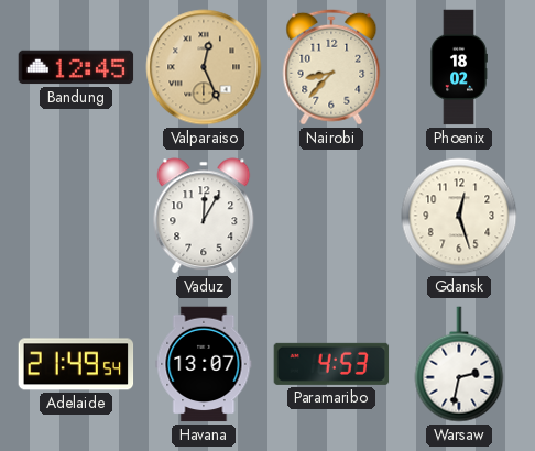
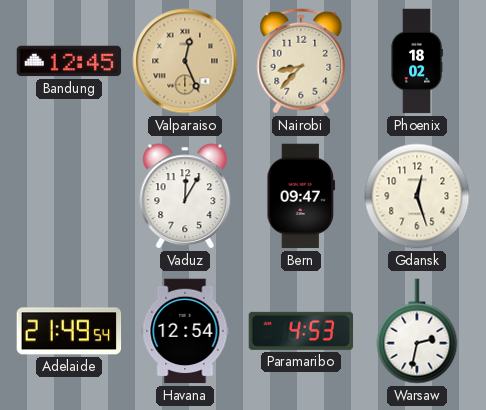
Bern: none -> 09:47 (301, 196)
Havana: 13:07 -> 12:54 (185, 331)
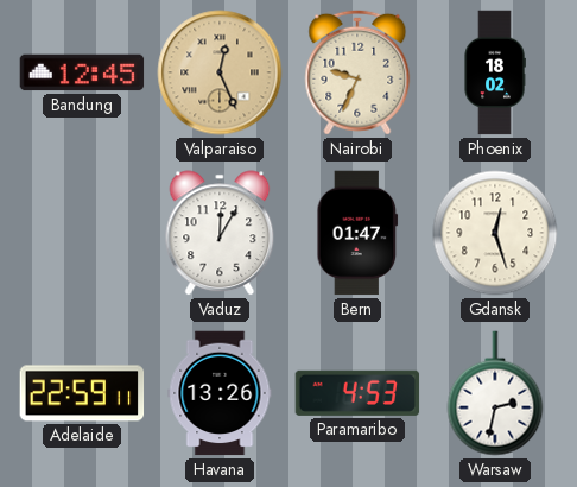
Nairobi: 8:37 -> 9:34 (357, 72)
Bern: 09:47 -> 01:47 (357, 233)
Adelaide: 21:49 -> 22:59 (82, 393)
Havana: 12:54 -> 13:26 (220, 393)
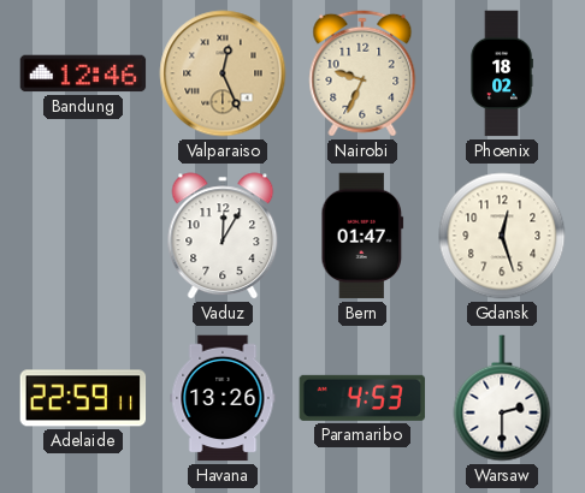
Bandung: 12:45 -> 12:46 (83, 73)
Warsaw: 2:32 -> 2:30 (502, 398)
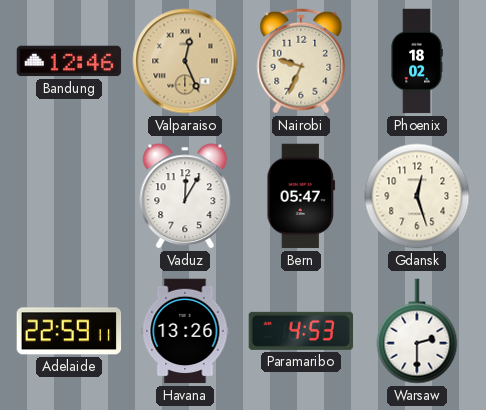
Bern: 01:47 -> 05:47 (301, 196)
